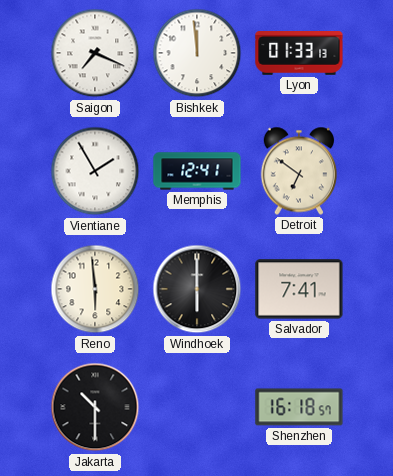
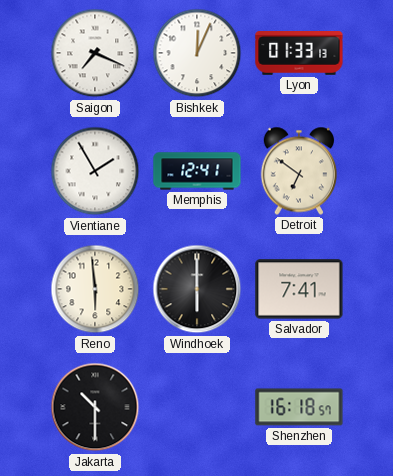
Bishkek: 11:59 -> 12:04 (197, 53)
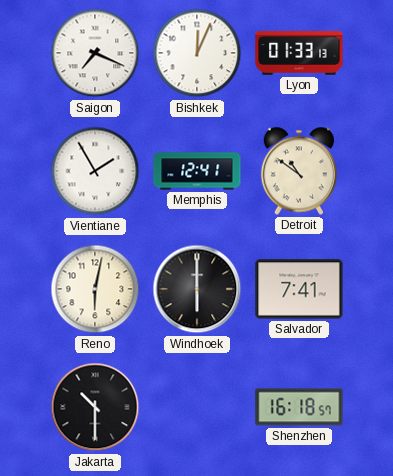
Detroit: 6:51 -> 10:51 (298, 171)
Reno: 5:59 -> 6:02 (95, 289)
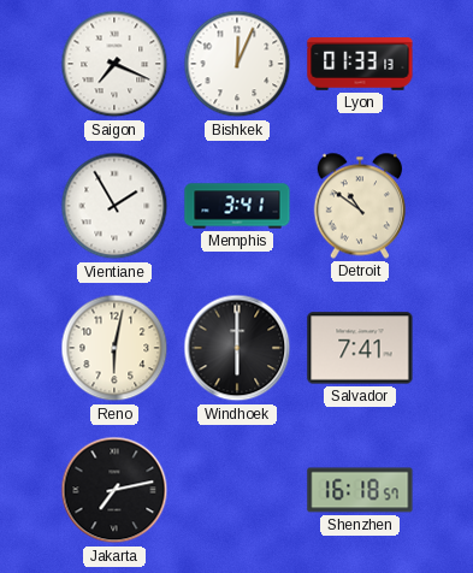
Memphis: 12:41 -> 3:41 (237, 206)
Jakarta: 10:30 -> 7:13 (114, 490)
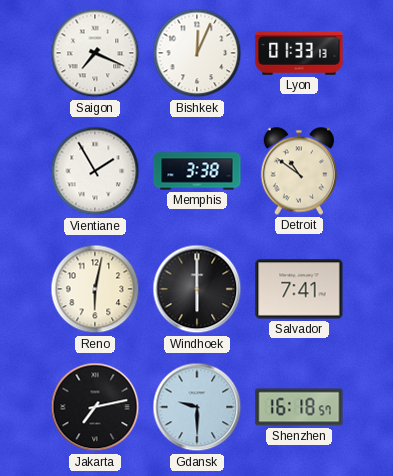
Memphis: 3:41 -> 3:38 (197, 171)
Gdansk: none -> 9:30 (197, 407)
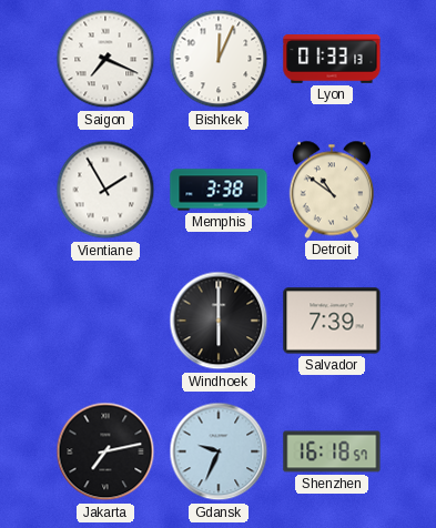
Reno: 6:02 -> none (95, 289)
Salvador: 7:41 -> 7:39 (332, 321)
Gdansk: 9:30 -> 9:34 (219, 451)
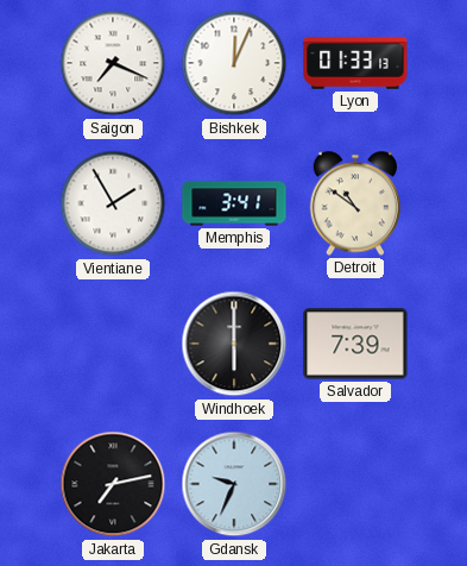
Memphis: 3:38 -> 3:41 (234, 203)
Shenzhen: 16:18 -> none (332, 451)
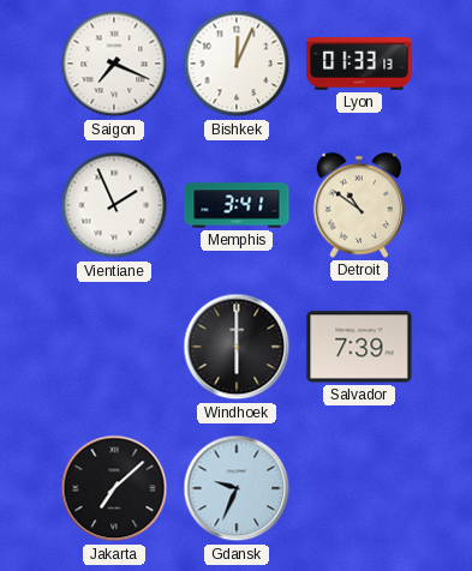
Vientiane: 1:55 -> 1:56 (114, 205)
Jakarta: 7:13 -> 7:08 (114, 488)
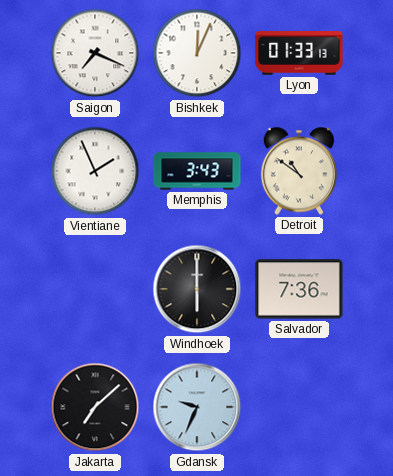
Memphis: 3:41 -> 3:43 (197, 171)
Salvador: 7:39 -> 7:36 (299, 289)
